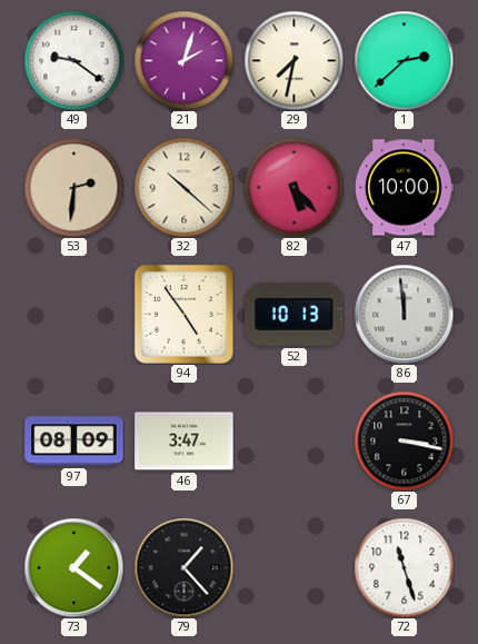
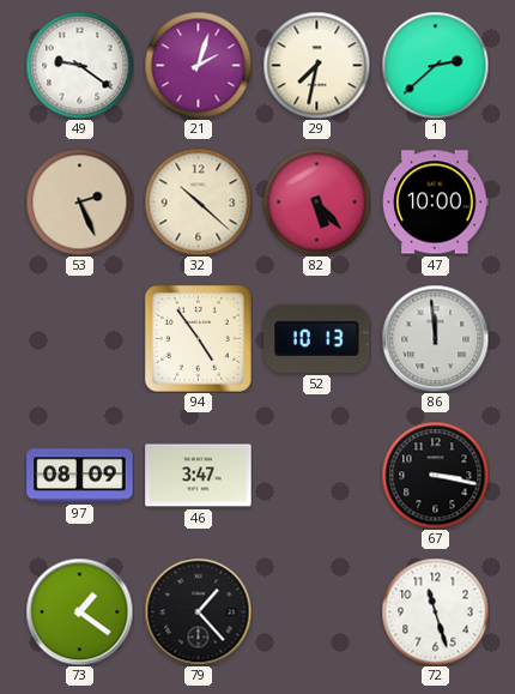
53: 2:31 -> 2:26 (79, 201)
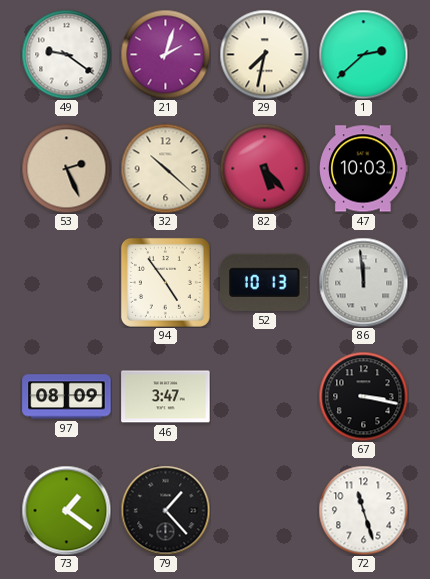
47: 10:00 -> 10:03 (364, 169)
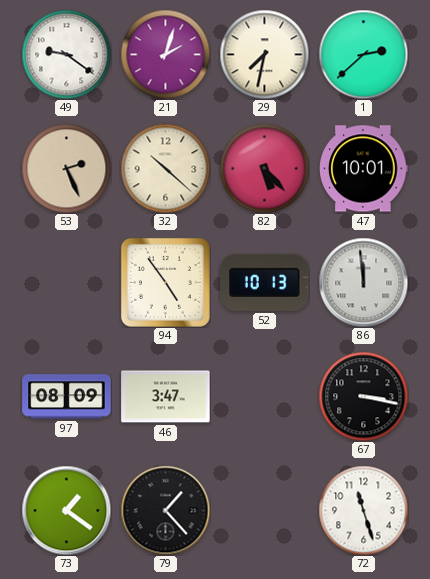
47: 10:03 -> 10:01 (364, 169)
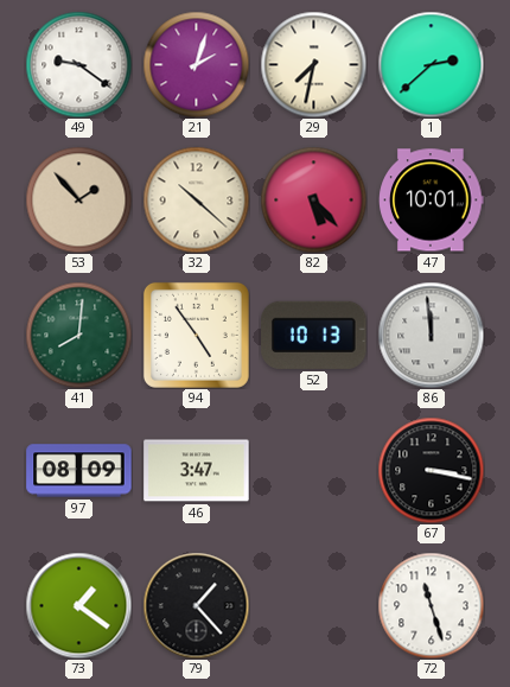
53: 2:26 -> 1:53 (78, 199)
41: none -> 8:01 (78, 335)
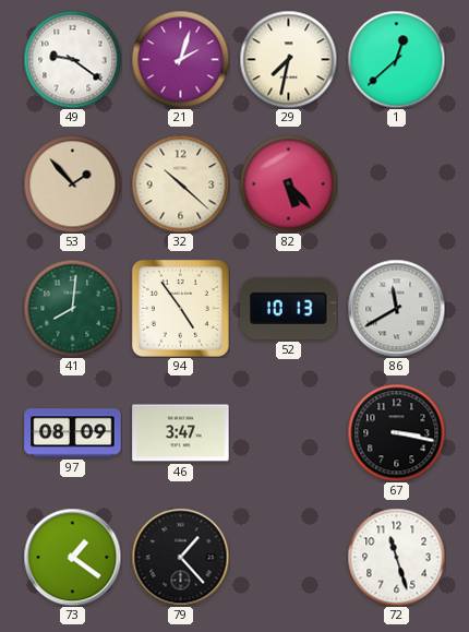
1: 2:38 -> 12:38 (396, 59)
47: 10:01 -> none (432, 201)
86: 11:59 -> 11:40 (396, 308)
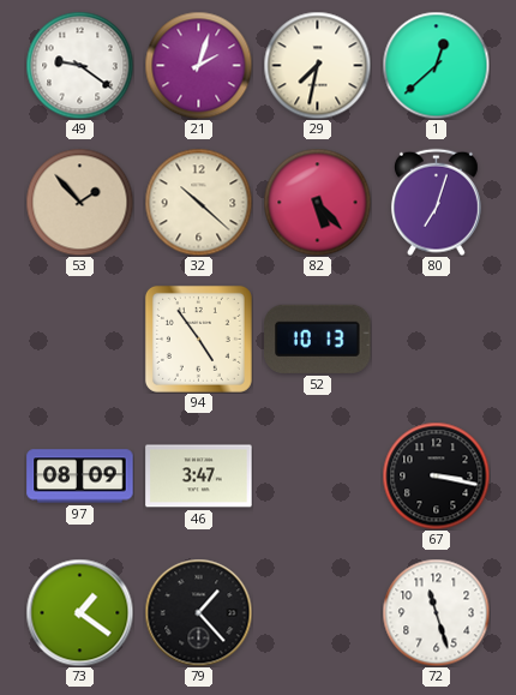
80: none -> 7:03 (436, 202)
41: 8:01 -> none (72, 308)
86: 11:40 -> none (396, 308)
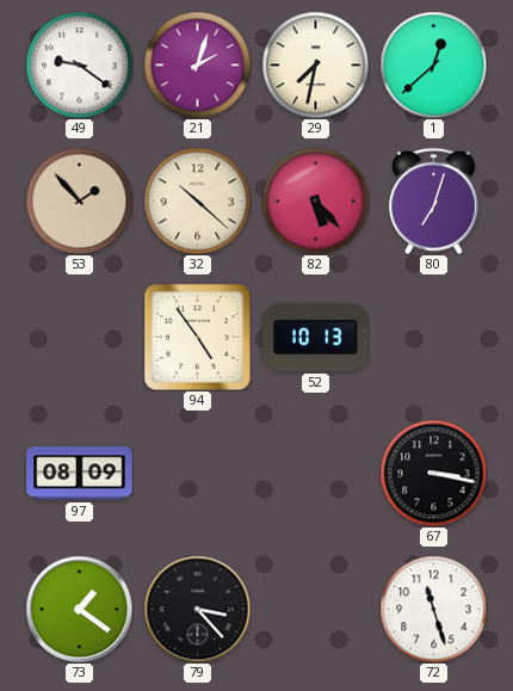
46: 3:47 -> none (199, 477)
79: 1:23 -> 3:23 (197, 609)
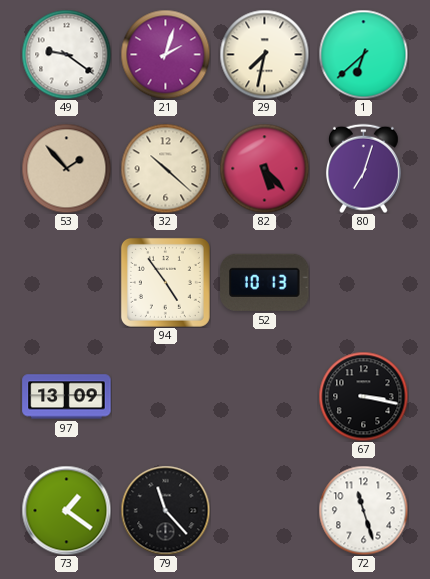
1: 12:38 -> 6:38 (363, 54)
97: 08:09 -> 13:09 (67, 397)
79: 3:23 -> 11:23 (165, 510)
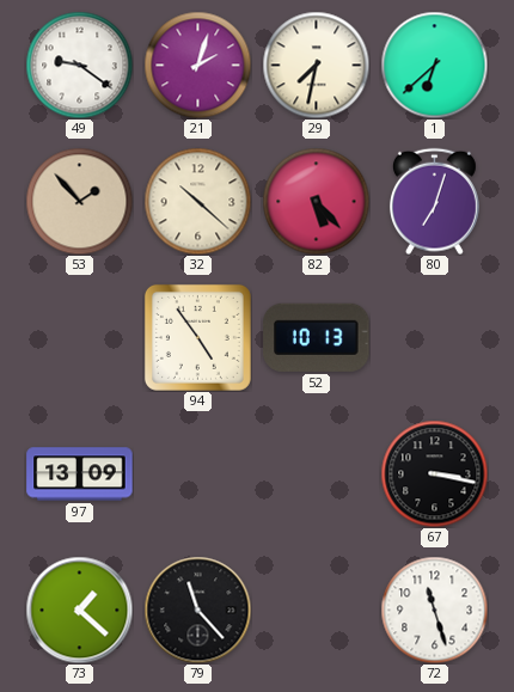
73: 1:21 -> 1:22 (79, 610)
